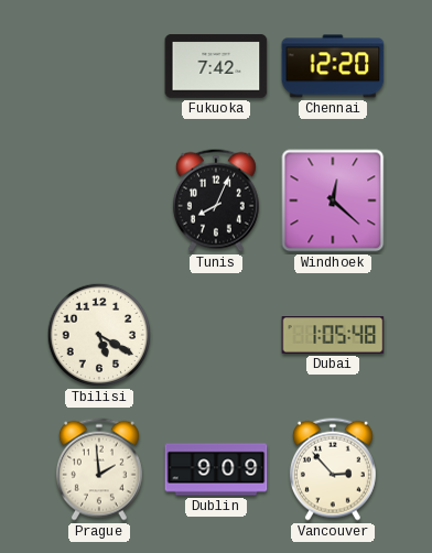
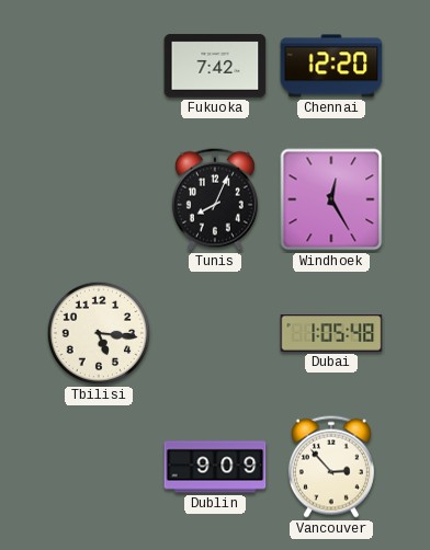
Windhoek: 12:22 -> 12:25 (331, 199)
Tbilisi: 5:20 -> 5:16 (99, 333)
Prague: 1:59 -> none (99, 469)
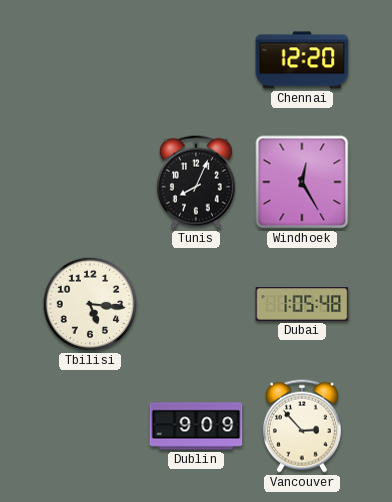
Fukuoka: 7:42 -> none (215, 66)
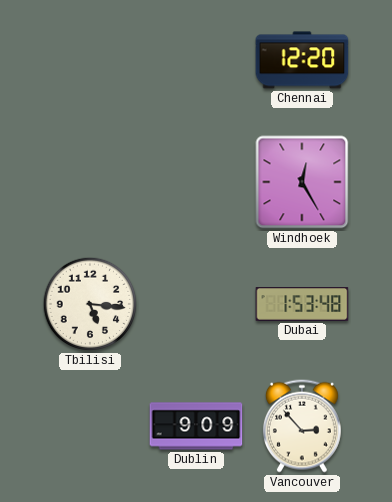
Tunis: 8:04 -> none (196, 182)
Dubai: 1:05 -> 1:53 (302, 304)
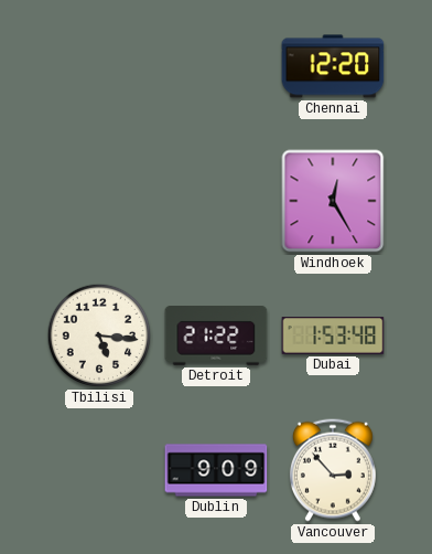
Detroit: none -> 21:22 (216, 337)
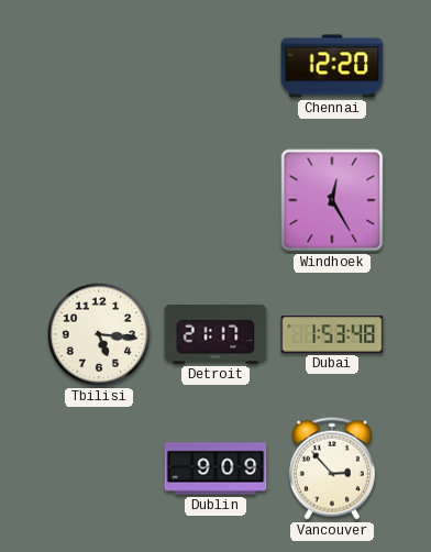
Detroit: 21:22 -> 21:17 (215, 335)
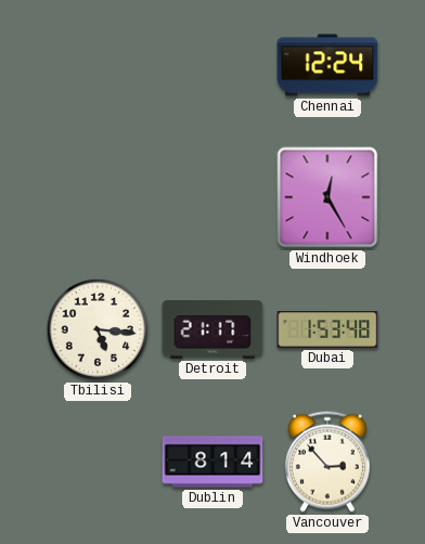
Chennai: 12:20 -> 12:24 (327, 65)
Dublin: 9:09 -> 8:14 (212, 462)
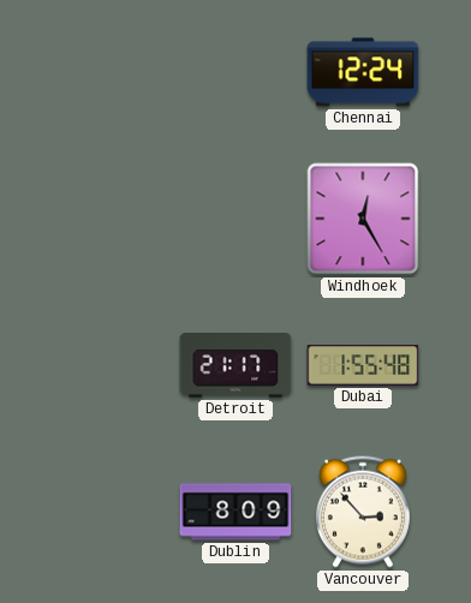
Tbilisi: 5:16 -> none (98, 329)
Dubai: 1:53 -> 1:55 (363, 365)
Dublin: 8:14 -> 8:09 (235, 512)
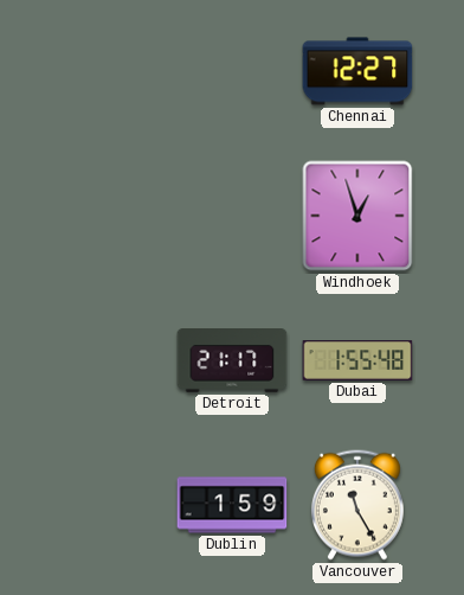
Chennai: 12:24 -> 12:27 (357, 71)
Windhoek: 12:25 -> 12:57 (357, 216)
Dublin: 8:09 -> 1:59 (232, 505)
Vancouver: 2:53 -> 11:25 (357, 505)
